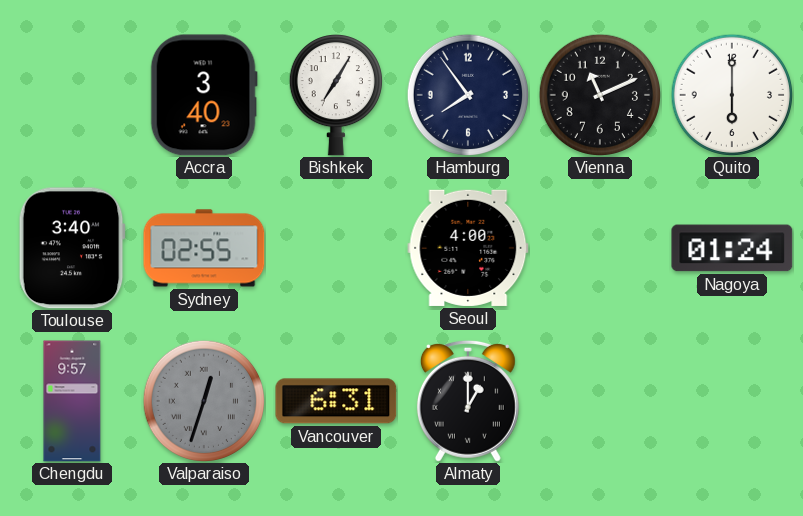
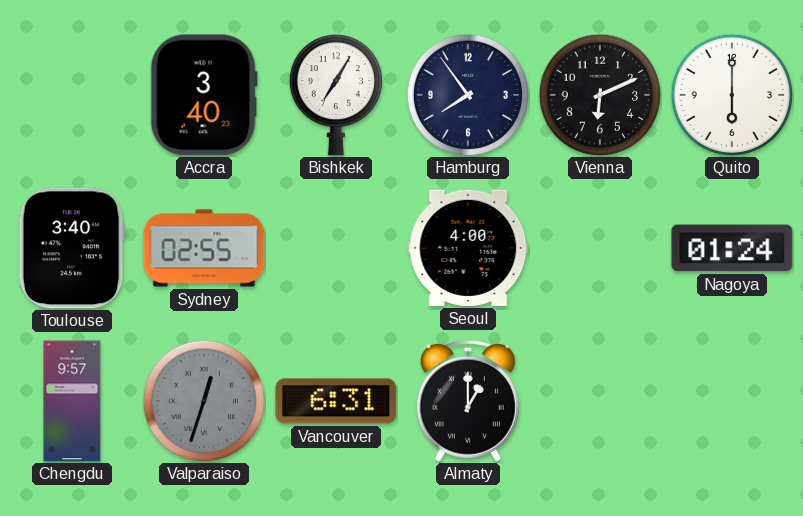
Vienna: 11:11 -> 6:11 (599, 94)
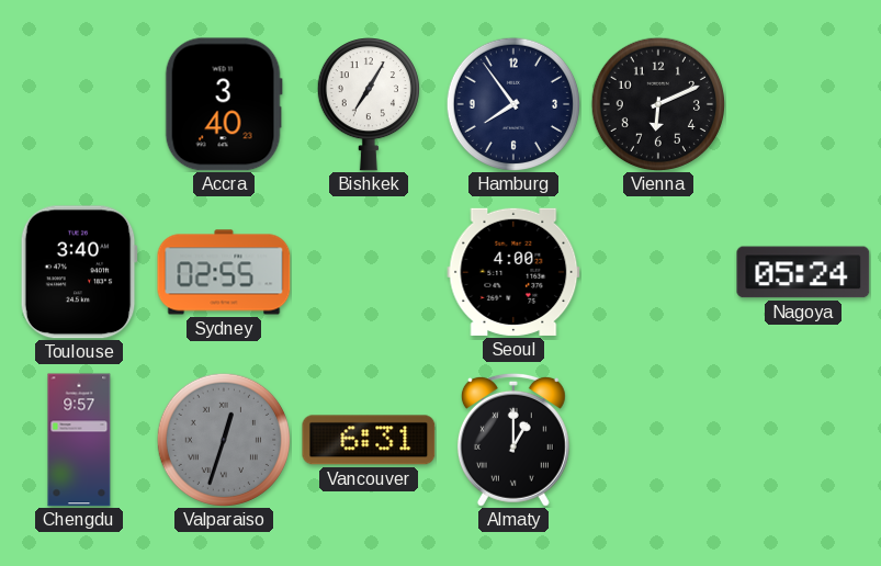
Quito: 6:00 -> none (731, 94)
Nagoya: 01:24 -> 05:24 (803, 272)
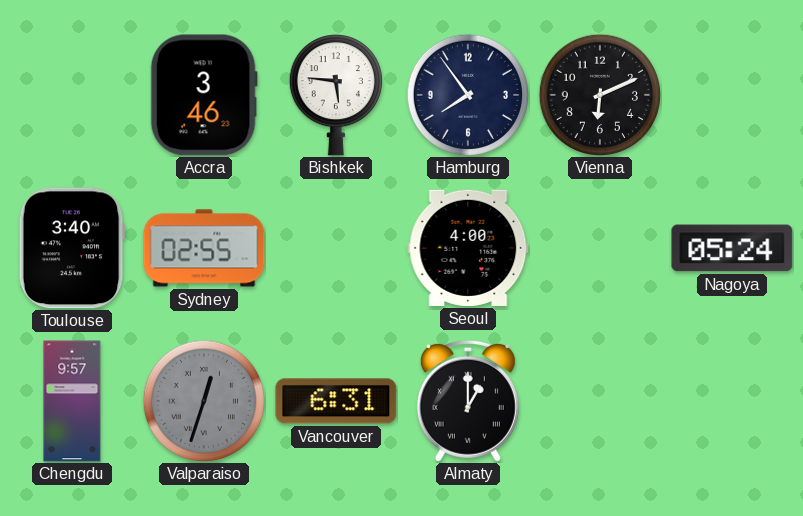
Accra: 3:40 -> 3:46 (204, 95)
Bishkek: 7:05 -> 5:46 (336, 96)
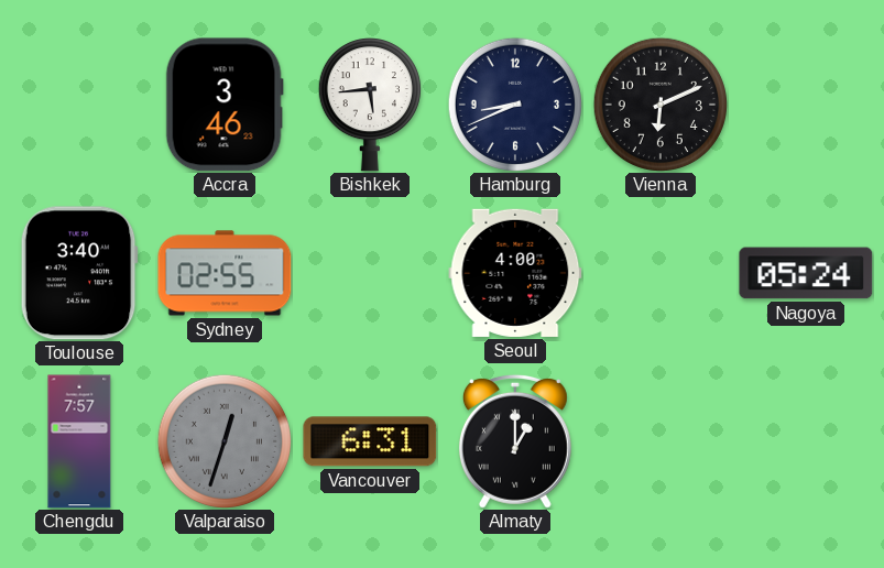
Bishkek: 5:46 -> 5:44 (370, 106)
Hamburg: 7:54 -> 8:41 (514, 103)
Chengdu: 9:57 -> 7:57 (79, 441)
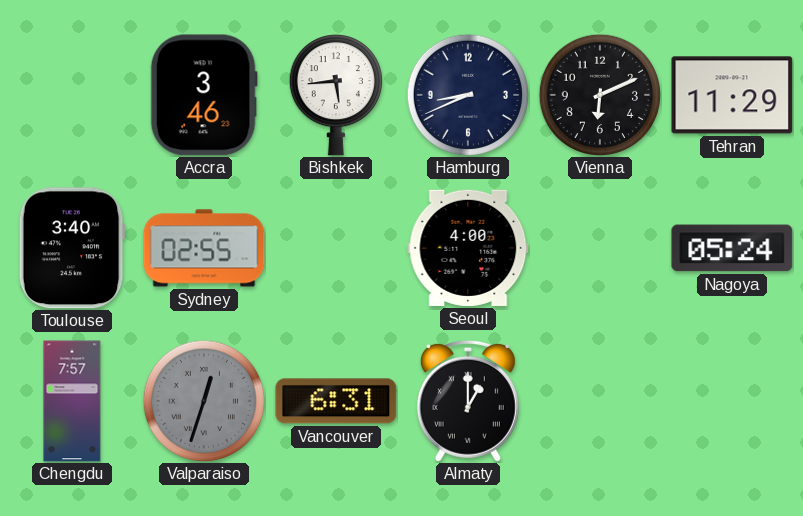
Tehran: none -> 11:29 (732, 95)
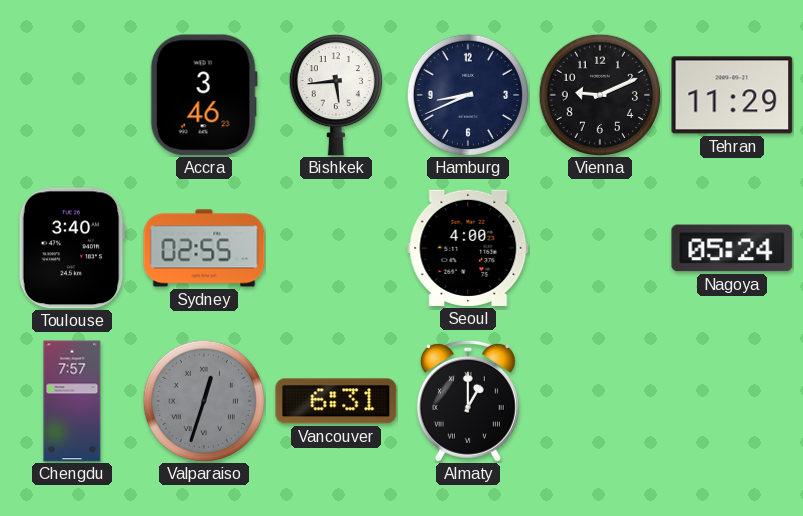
Vienna: 6:11 -> 9:11 (599, 94)
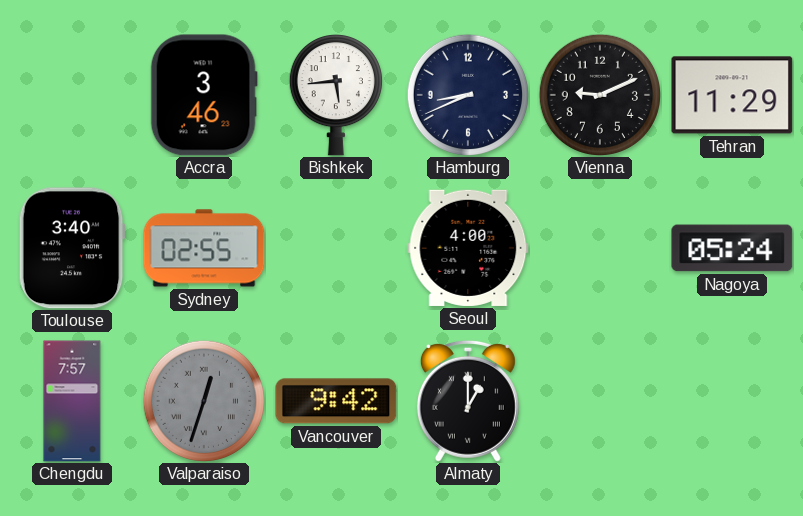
Vancouver: 6:31 -> 9:42 (336, 401)
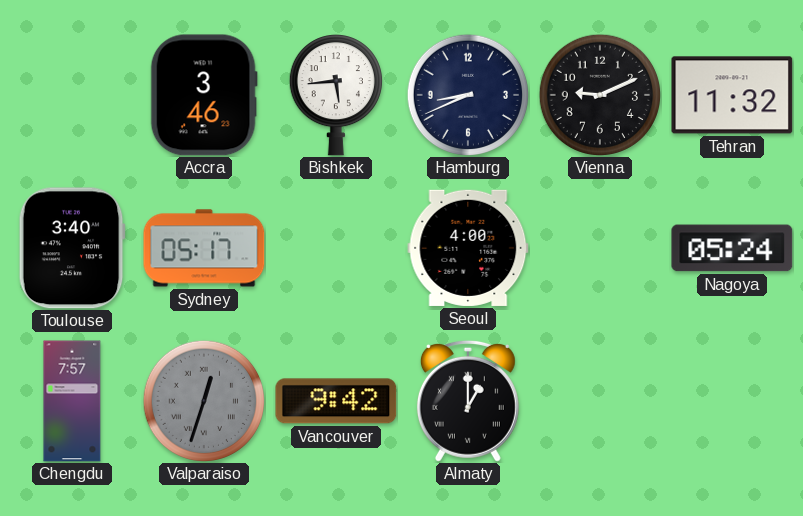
Tehran: 11:29 -> 11:32 (732, 95)
Sydney: 02:55 -> 05:17 (204, 248)
